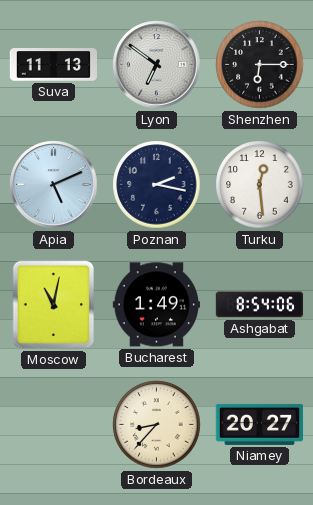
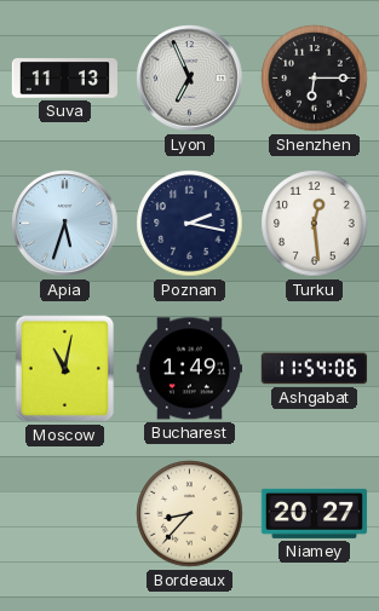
Lyon: 6:51 -> 6:56 (190, 79)
Apia: 5:11 -> 5:33 (65, 224)
Ashgabat: 8:54 -> 11:54 (315, 369)
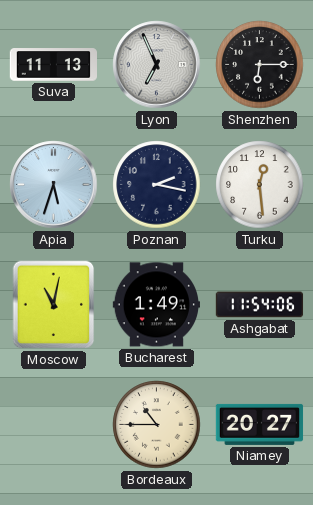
Bordeaux: 8:37 -> 10:45 (157, 425)
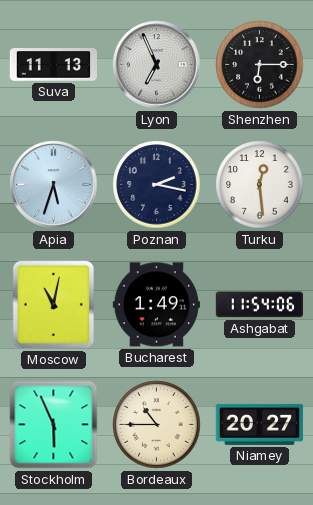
Stockholm: none -> 5:56 (54, 425)
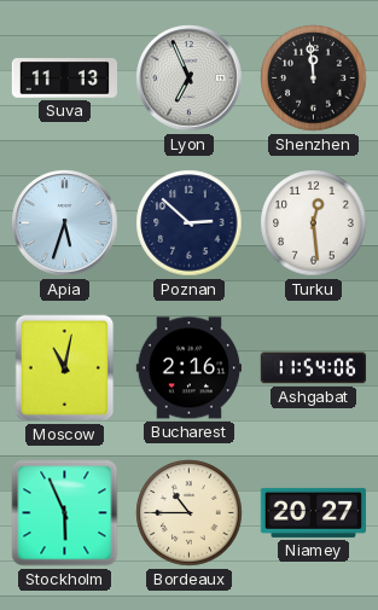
Shenzhen: 6:15 -> 11:59 (314, 79)
Poznan: 2:17 -> 2:52 (190, 223)
Bucharest: 1:49 -> 2:16 (188, 368)
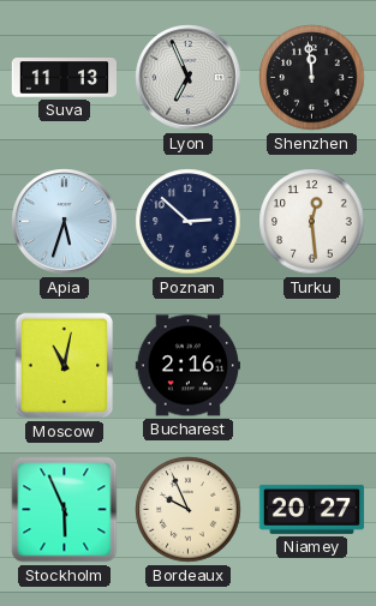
Ashgabat: 11:54 -> none (314, 368)
Bordeaux: 10:45 -> 9:56 (189, 510)
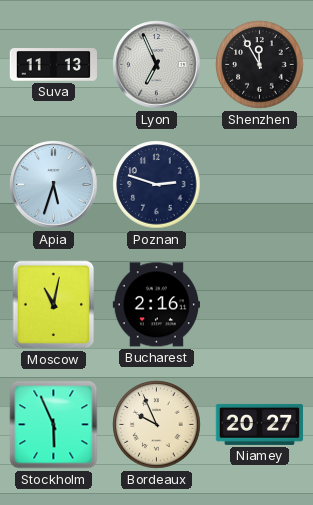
Shenzhen: 11:59 -> 11:55 (260, 65)
Poznan: 2:52 -> 2:48 (157, 185)
Turku: 12:29 -> none (312, 222)
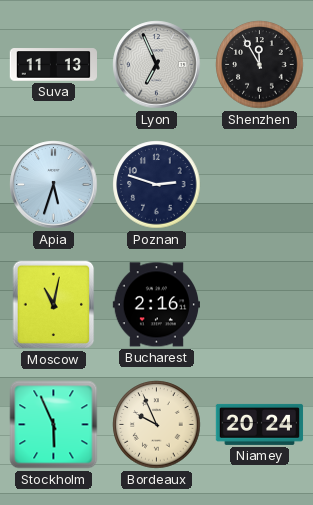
Niamey: 20:27 -> 20:24 (260, 424)
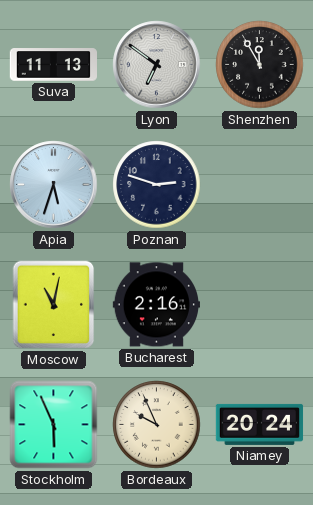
Lyon: 6:56 -> 6:51 (157, 65)
